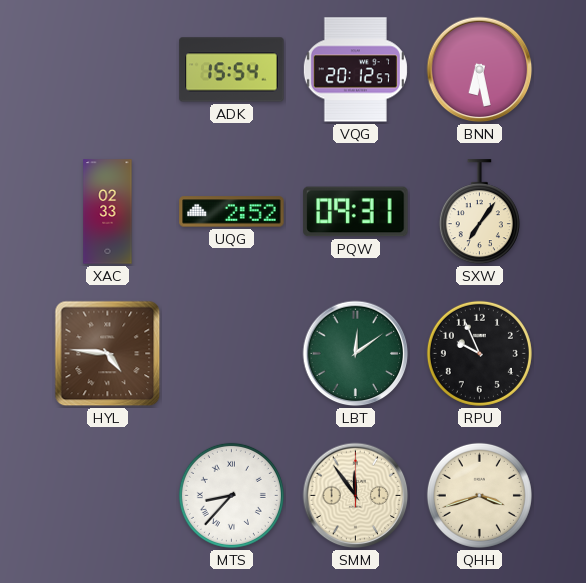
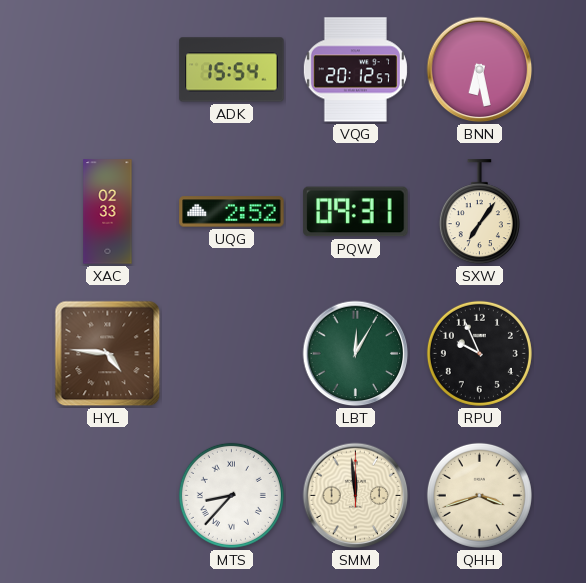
LBT: 12:09 -> 12:05 (356, 354)
SMM: 11:54 -> 11:59 (356, 496)
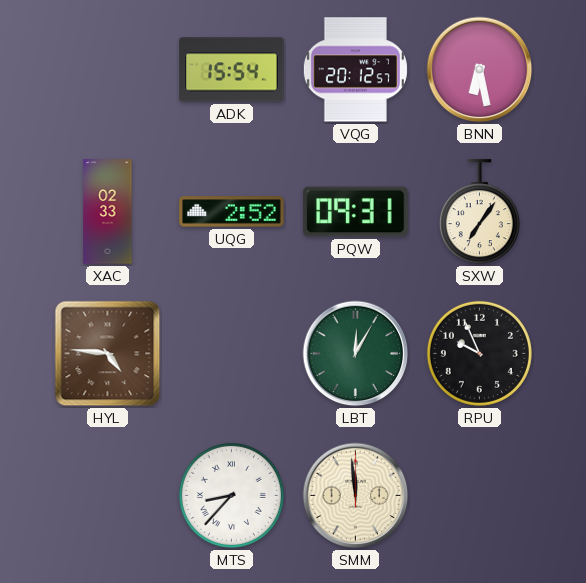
QHH: 3:42 -> none (479, 495)
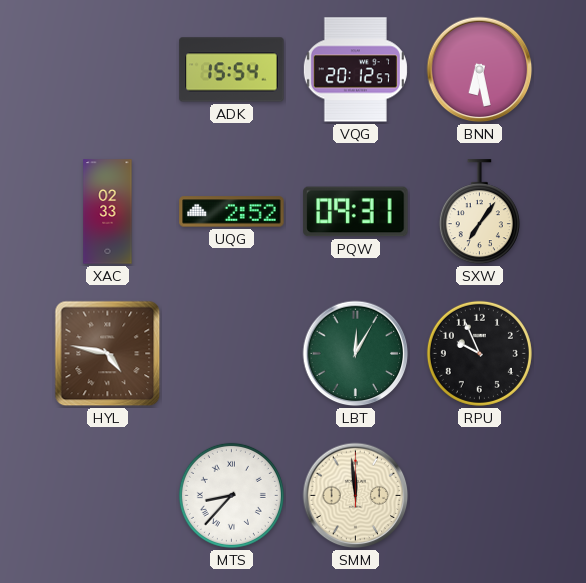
HYL: 4:46 -> 4:47 (108, 354)
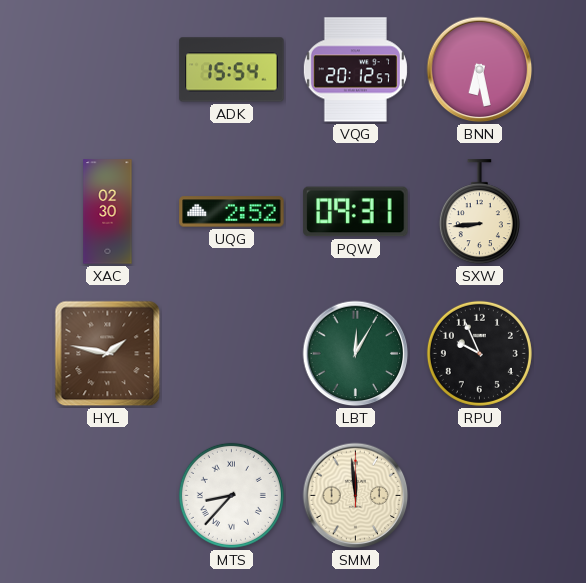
XAC: 02:33 -> 02:30 (108, 212)
SXW: 7:06 -> 8:44 (479, 212)
HYL: 4:47 -> 1:47 (108, 354)
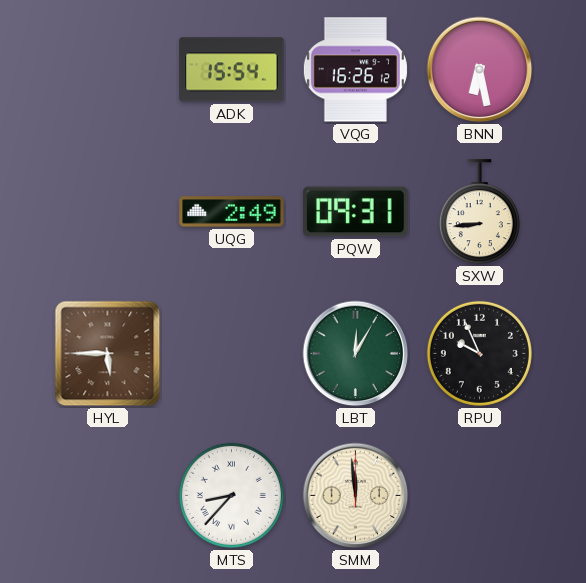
VQG: 20:12 -> 16:26 (355, 70)
XAC: 02:30 -> none (108, 212)
UQG: 2:52 -> 2:49 (232, 212)
HYL: 1:47 -> 5:45 (108, 354)
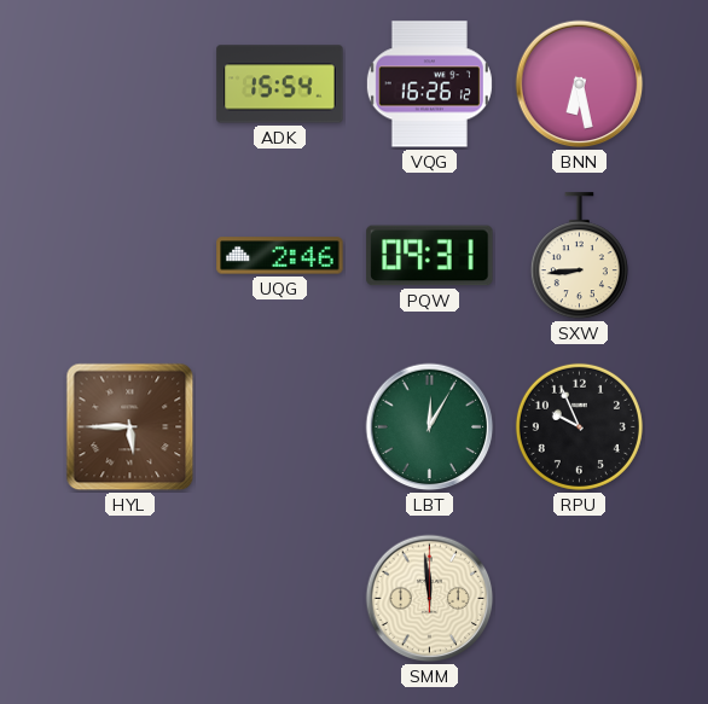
UQG: 2:49 -> 2:46 (280, 256)
MTS: 8:37 -> none (231, 495)
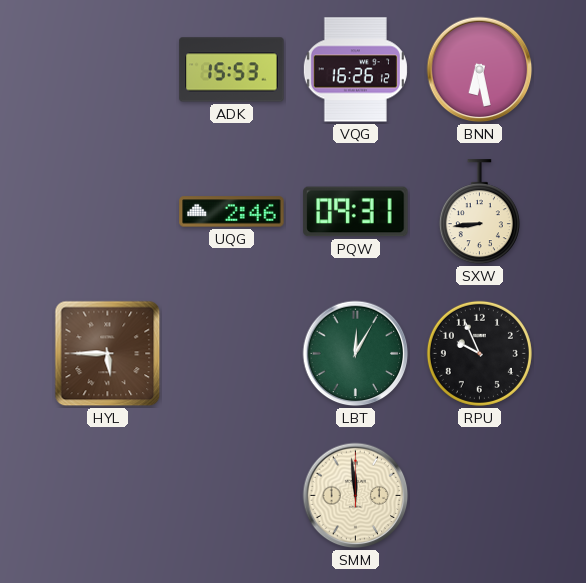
ADK: 15:54 -> 15:53 (232, 70)
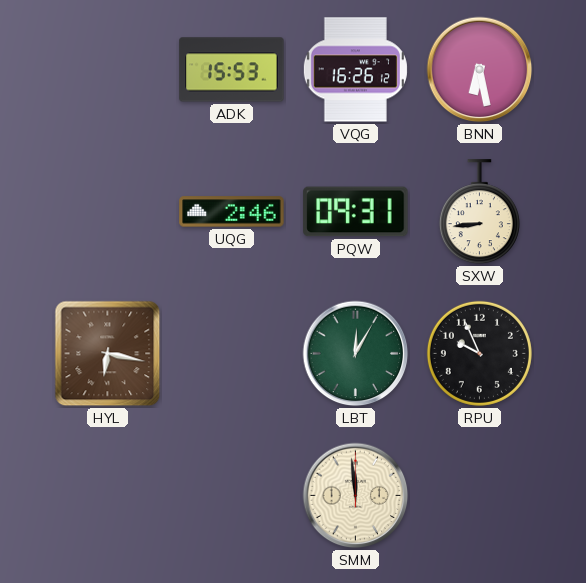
HYL: 5:45 -> 6:17 (108, 354)
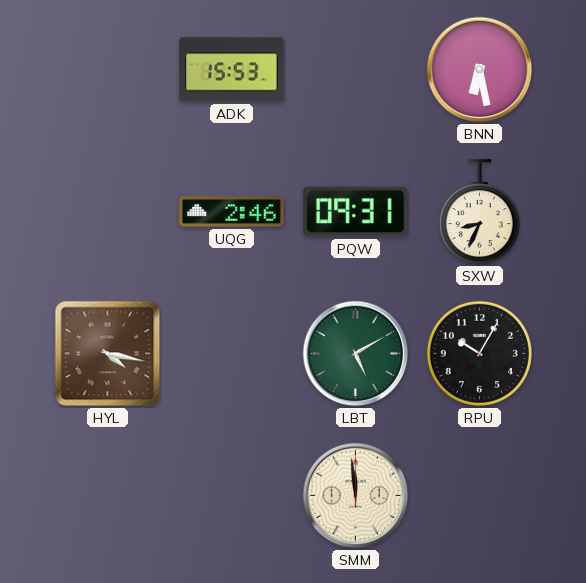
VQG: 16:26 -> none (355, 70)
SXW: 8:44 -> 8:34 (479, 212)
HYL: 6:17 -> 4:17 (108, 354)
LBT: 12:05 -> 5:10 (356, 354)
RPU: 9:56 -> 10:05 (479, 353)
